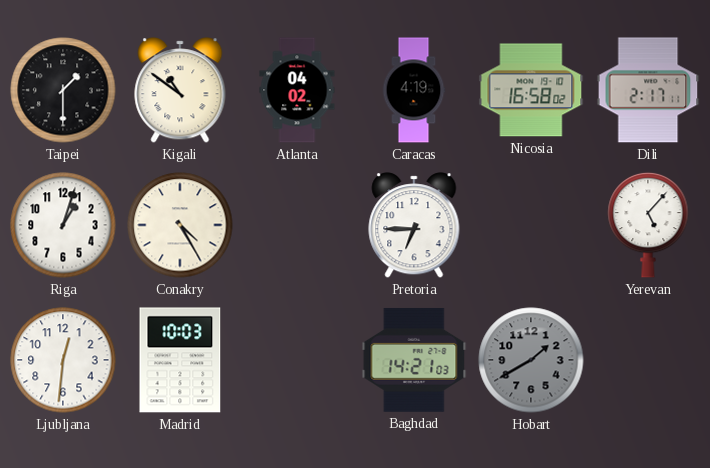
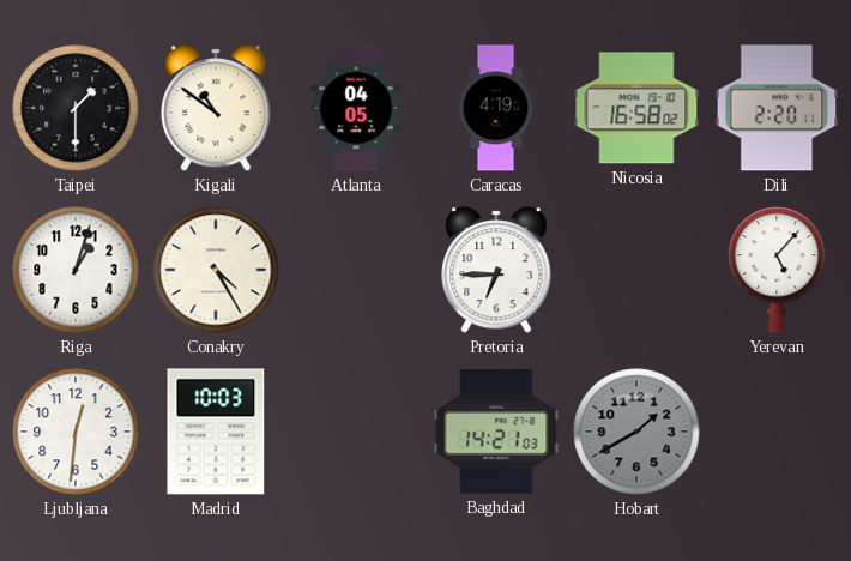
Atlanta: 04:02 -> 04:05 (356, 108)
Dili: 2:17 -> 2:20 (777, 108)
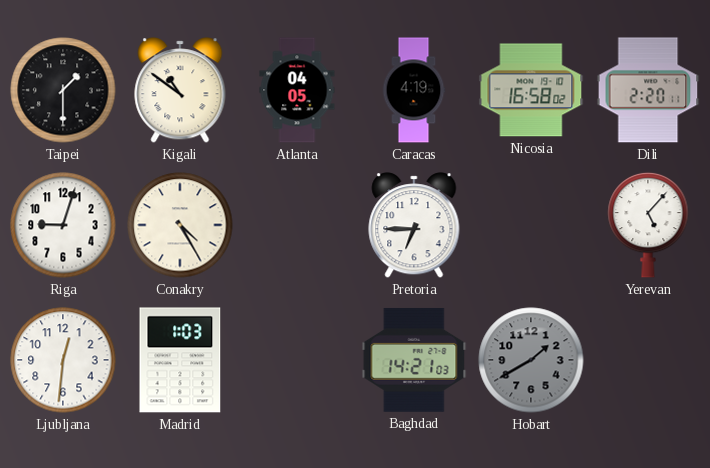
Riga: 1:03 -> 9:03 (63, 225)
Madrid: 10:03 -> 1:03 (180, 360)
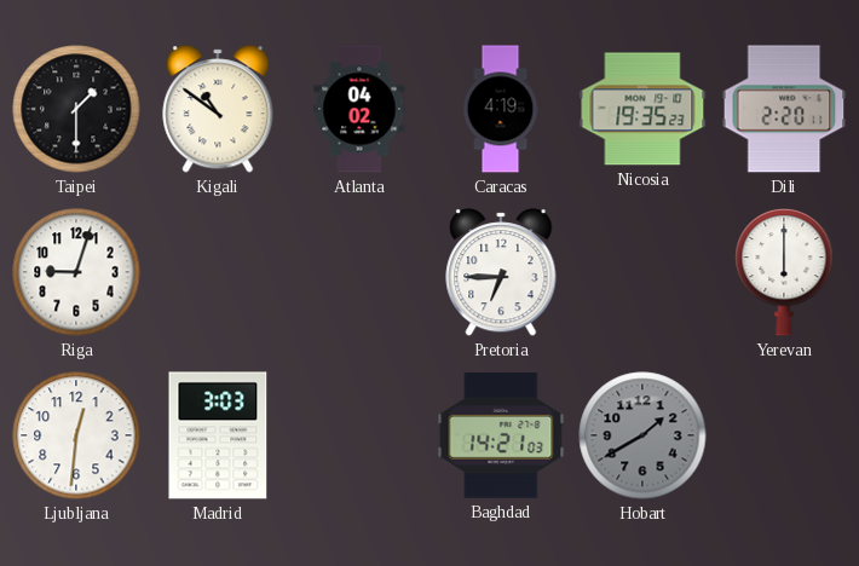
Atlanta: 04:05 -> 04:02 (359, 109)
Nicosia: 16:58 -> 19:35 (642, 109)
Conakry: 4:25 -> none (180, 225)
Yerevan: 5:07 -> 6:00 (784, 272)
Madrid: 1:03 -> 3:03 (218, 435)
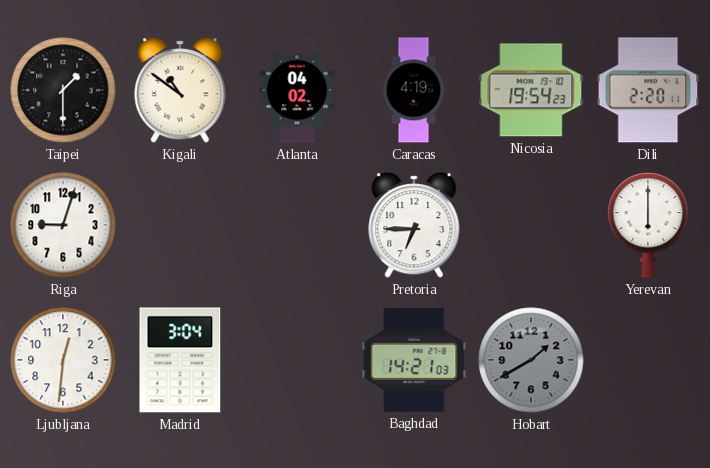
Nicosia: 19:35 -> 19:54 (531, 90)
Madrid: 3:03 -> 3:04 (180, 360)
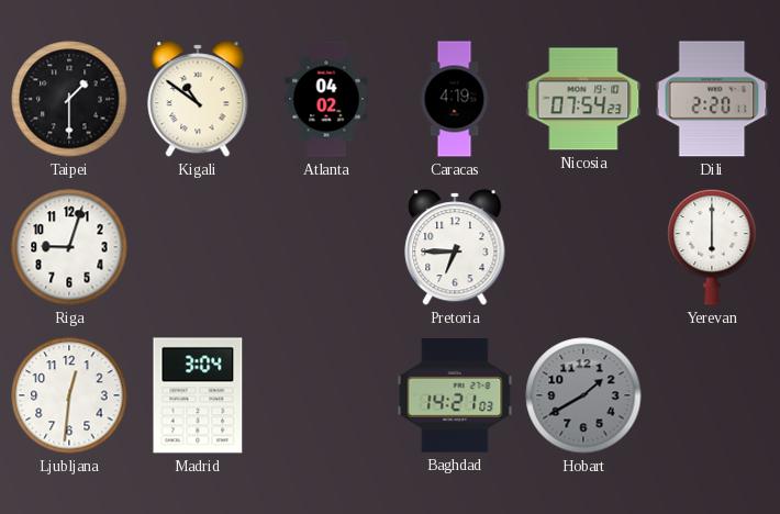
Nicosia: 19:54 -> 07:54 (583, 99)
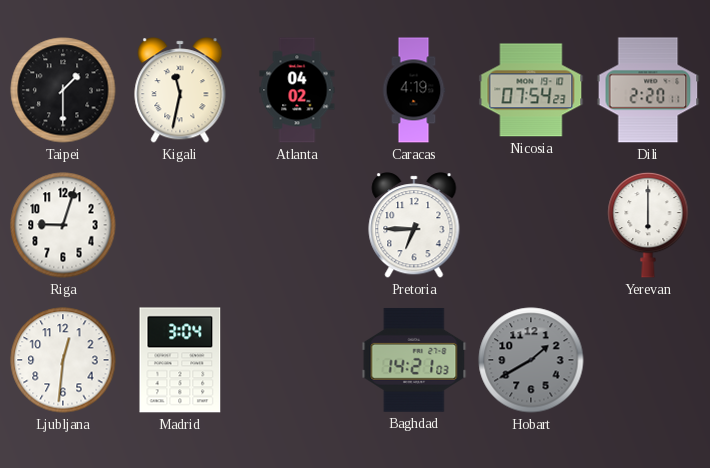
Kigali: 10:51 -> 11:32 (180, 90)
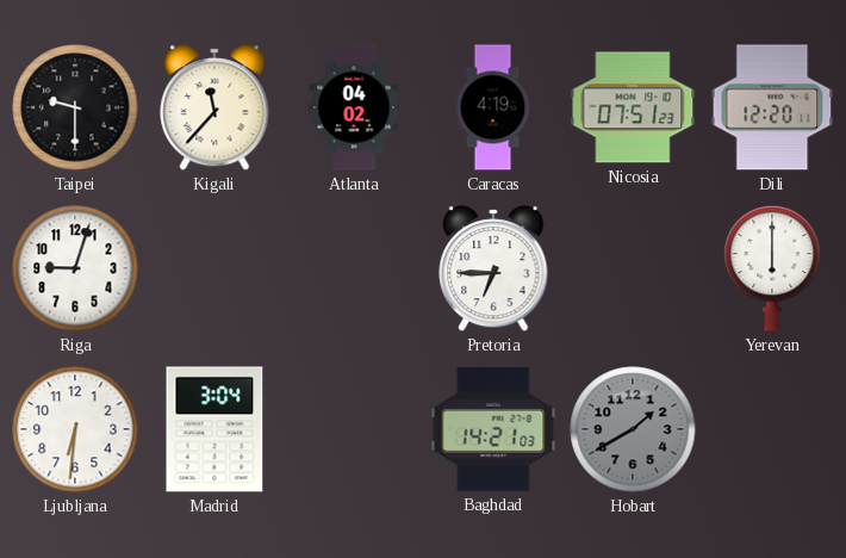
Taipei: 1:30 -> 9:30 (75, 107)
Kigali: 11:32 -> 11:37 (214, 107)
Nicosia: 07:54 -> 07:51 (633, 107)
Dili: 2:20 -> 12:20 (772, 107)
Ljubljana: 12:31 -> 6:31 (75, 429)
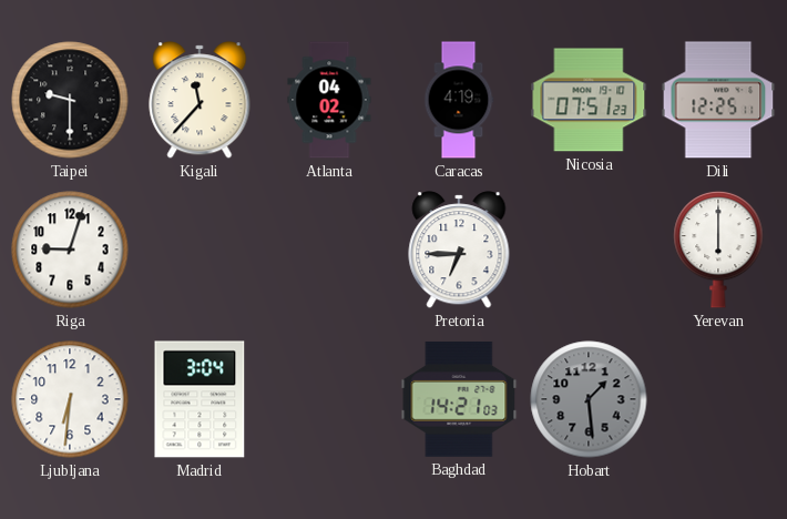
Dili: 12:20 -> 12:25 (718, 100)
Hobart: 1:40 -> 1:29 (589, 399)
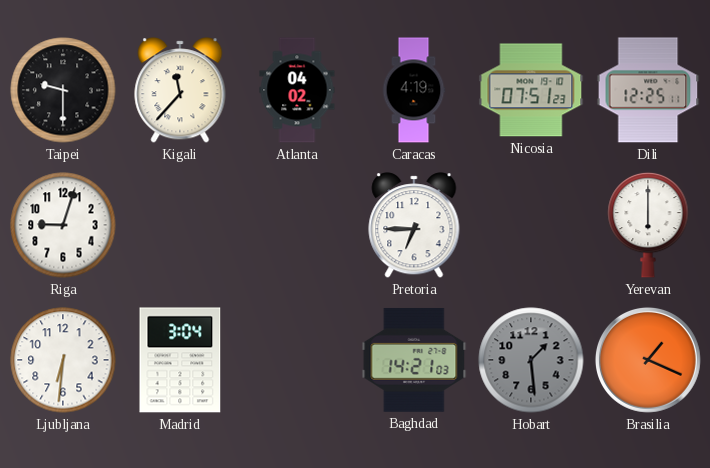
Brasilia: none -> 1:19 (648, 360)
